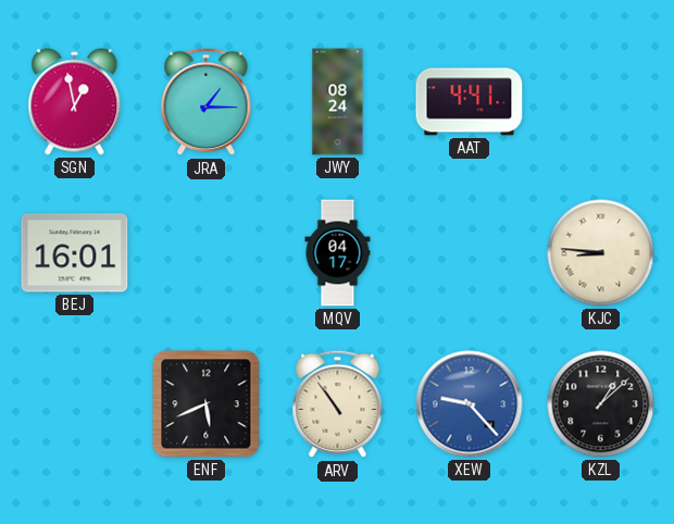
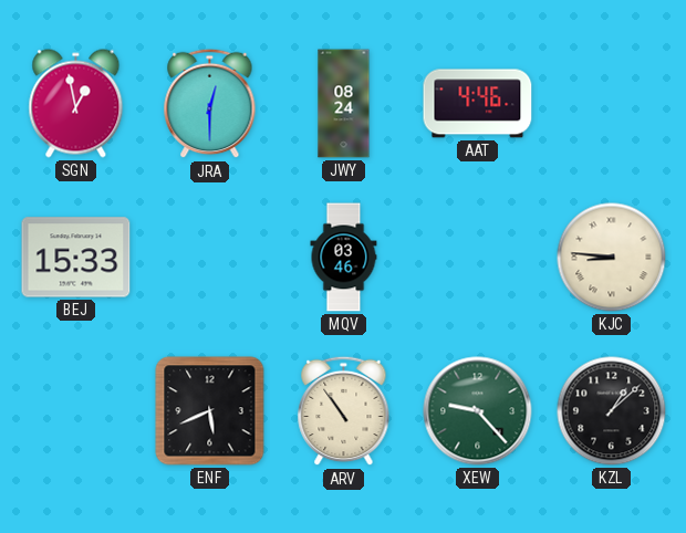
JRA: 1:15 -> 12:30 (210, 104)
AAT: 4:41 -> 4:46 (478, 104)
BEJ: 16:01 -> 15:33 (76, 258)
MQV: 04:17 -> 03:46 (344, 258)
XEW dial: blue -> green (478, 411)
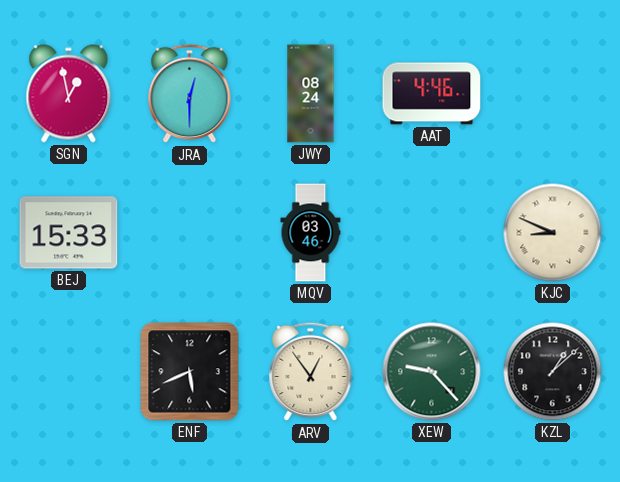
KJC: 8:46 -> 8:49 (553, 233)
ARV: 10:54 -> 12:54 (311, 372)
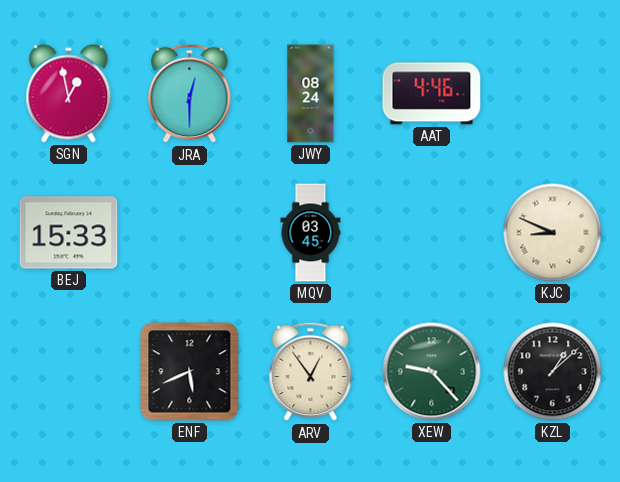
MQV: 03:46 -> 03:45 (311, 233)
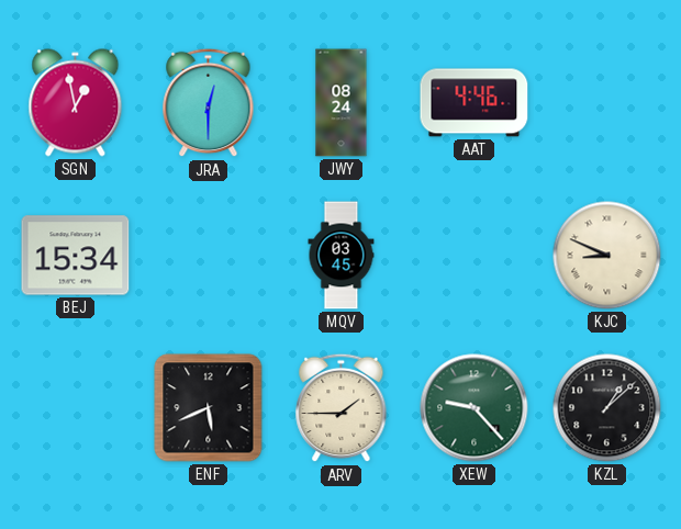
BEJ: 15:33 -> 15:34 (76, 256)
ARV: 12:54 -> 1:45 (342, 408)
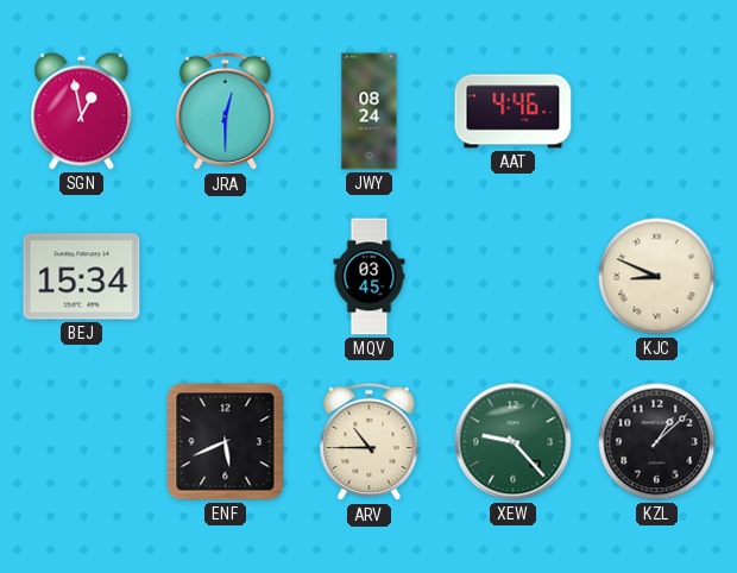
ARV: 1:45 -> 10:45 (370, 442)
